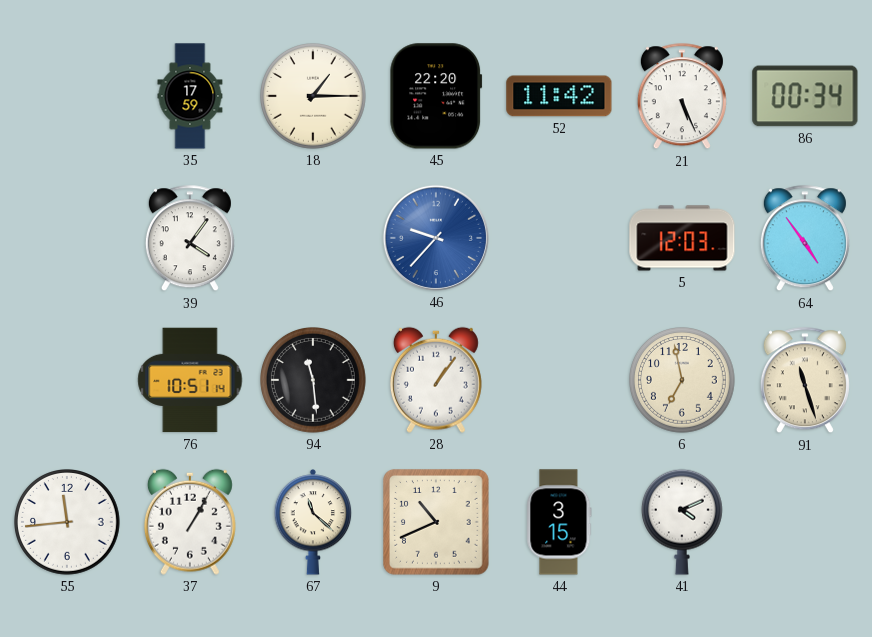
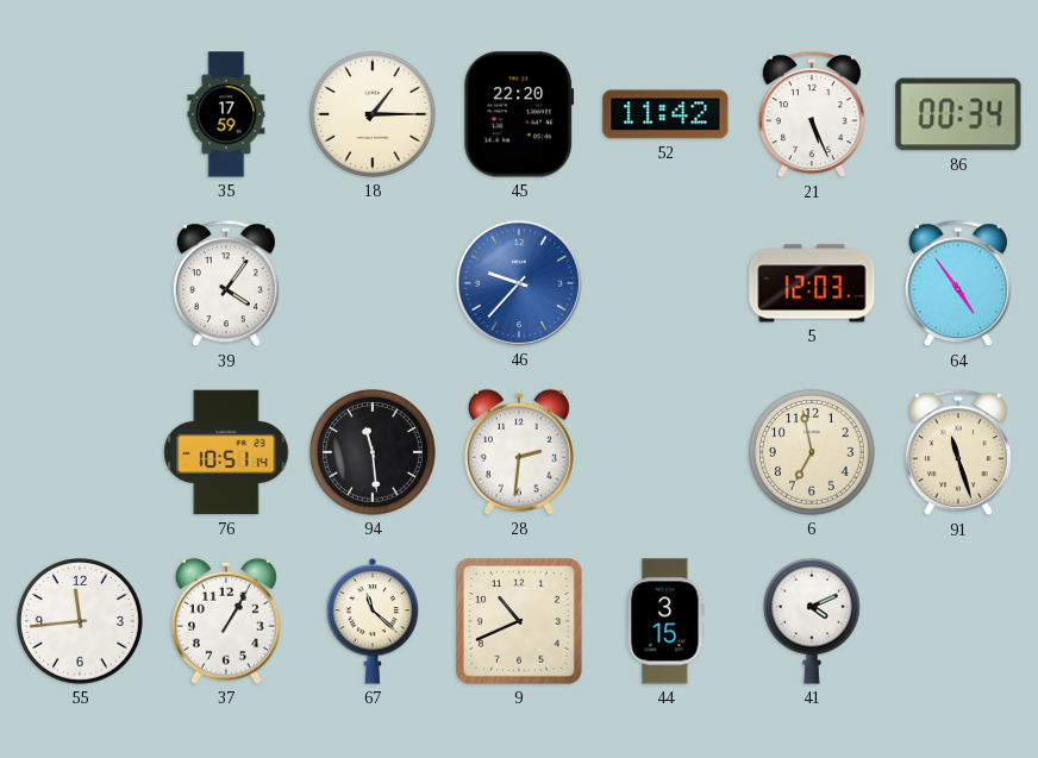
28: 1:06 -> 2:31 (519, 452)
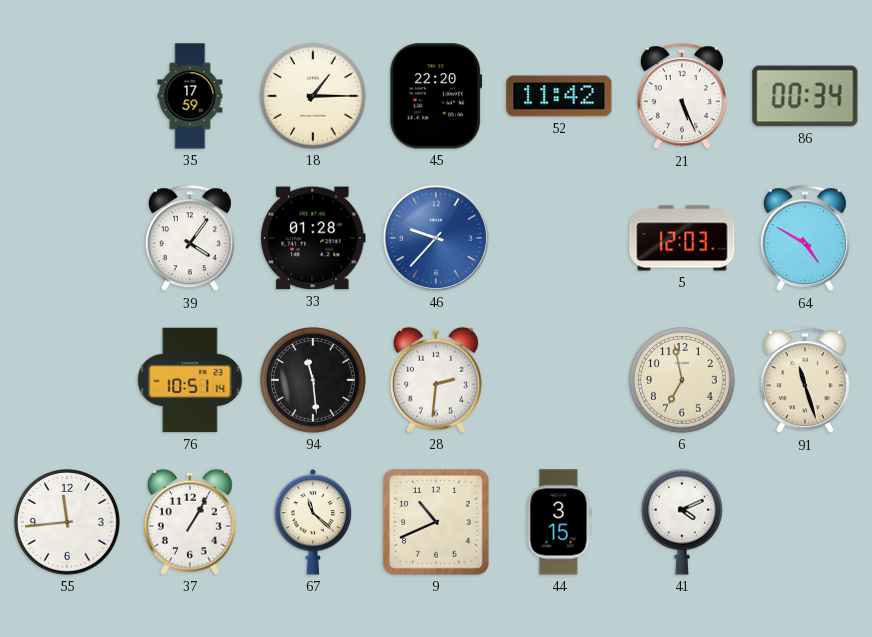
33: none -> 01:28 (313, 238)
64: 4:54 -> 4:50 (805, 239)
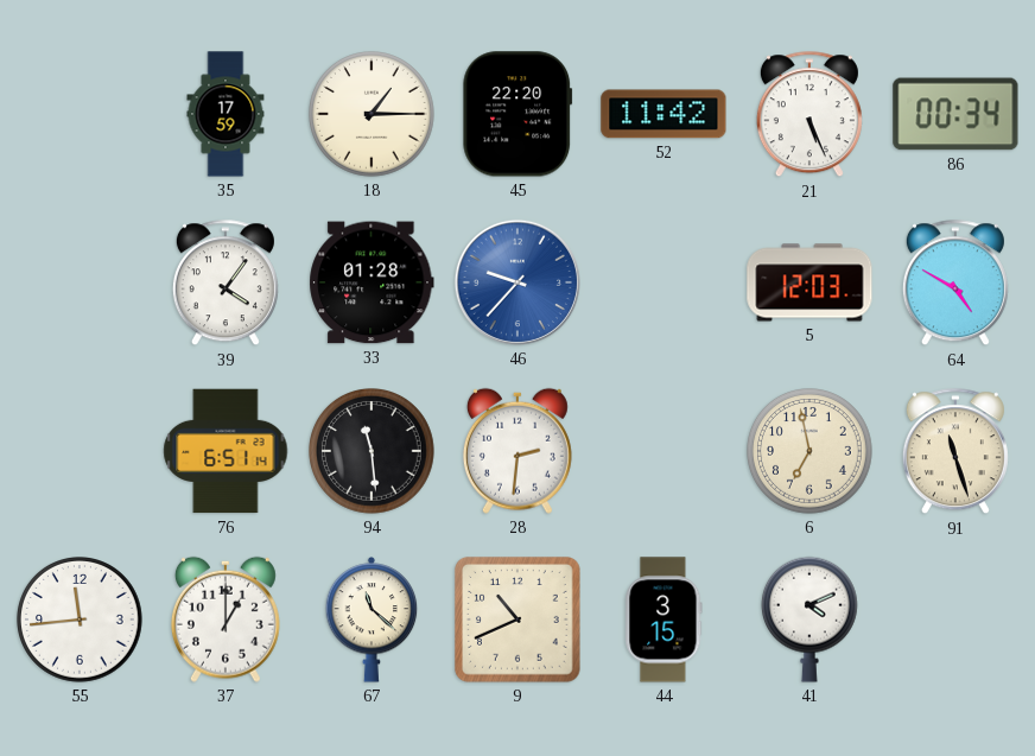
76: 10:51 -> 6:51 (226, 451)
37: 1:05 -> 1:00 (226, 620)
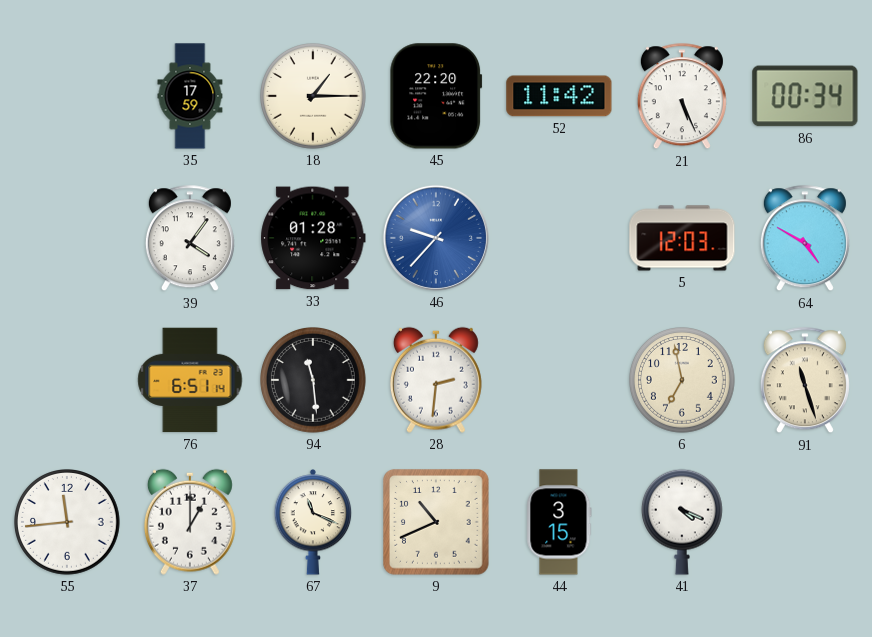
67: 11:22 -> 11:19 (313, 522)
41: 4:11 -> 4:19 (682, 522)
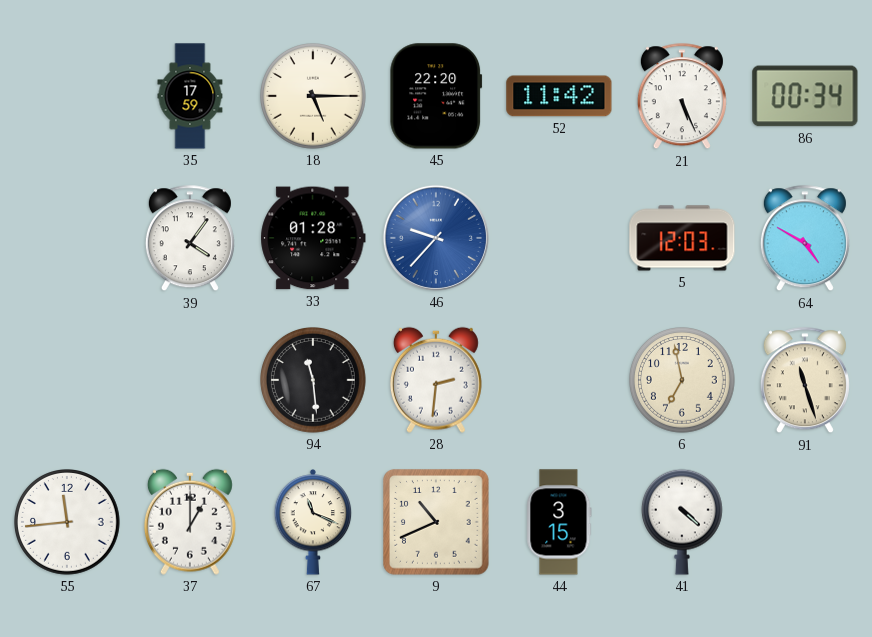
18: 1:15 -> 5:15 (314, 97)
76: 6:51 -> none (190, 380)
41: 4:19 -> 4:22 (682, 522)
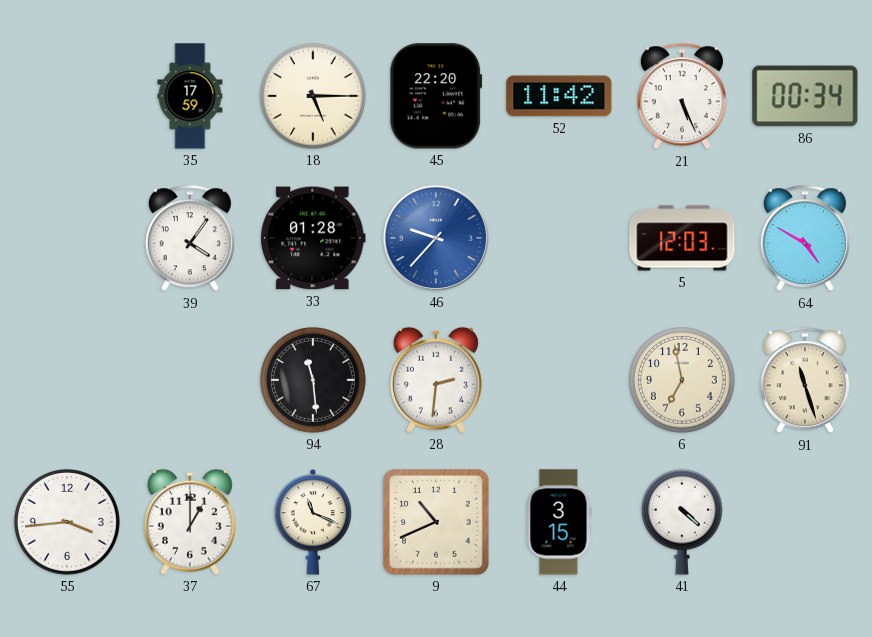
55: 11:44 -> 3:44 (68, 523)
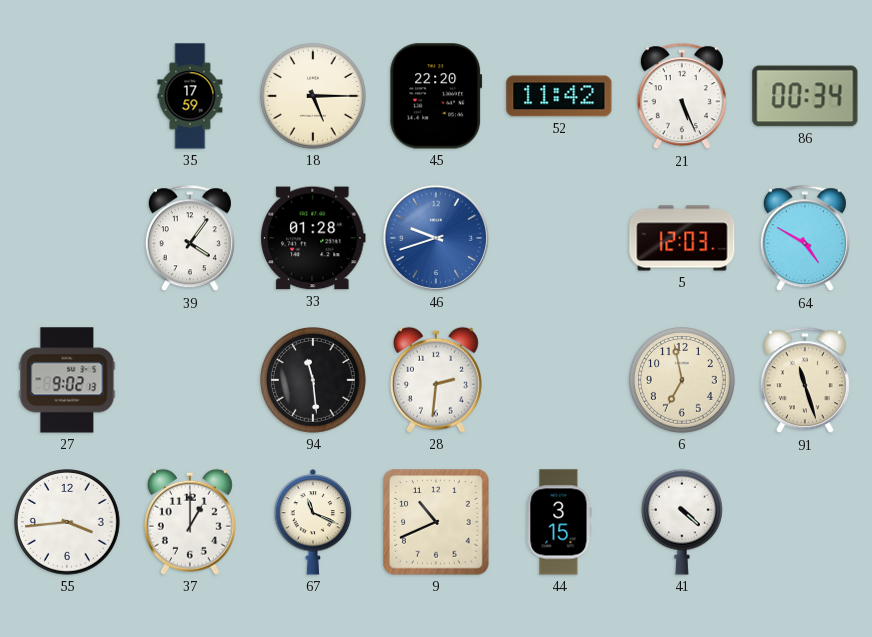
46: 9:37 -> 9:42 (436, 238)
27: none -> 9:02 (67, 380)
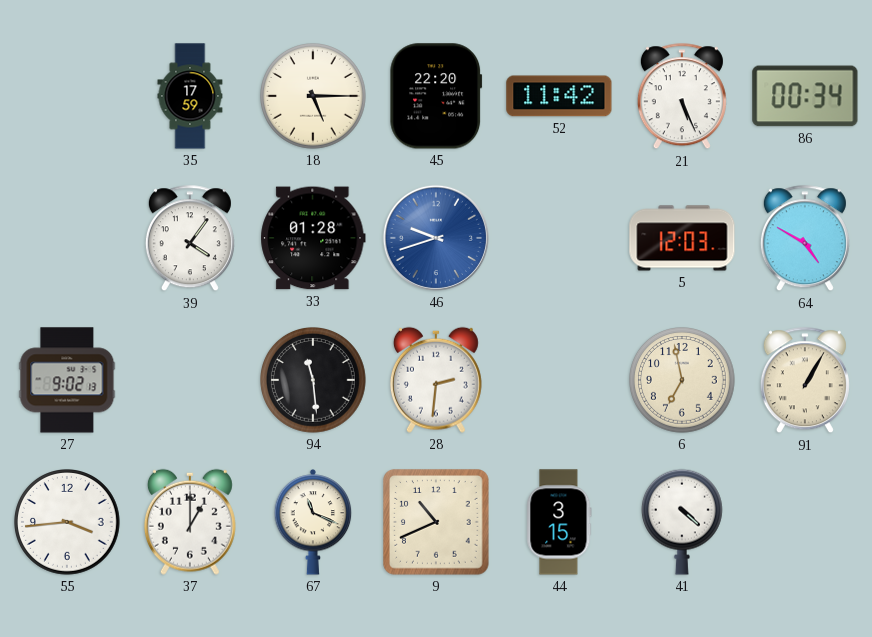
91: 11:27 -> 1:05 (805, 381)
